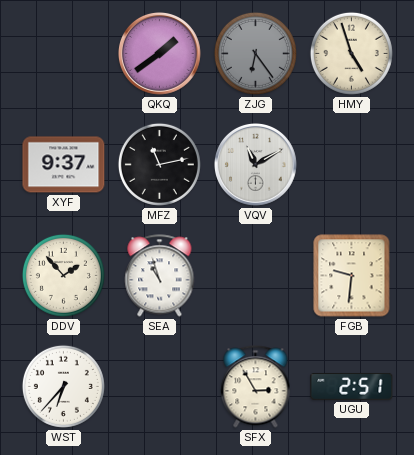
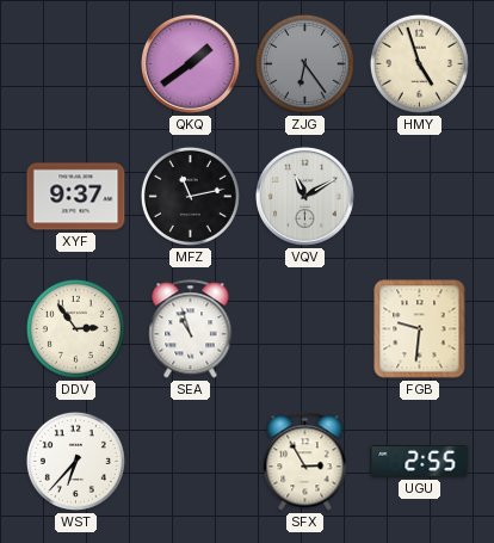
DDV: 1:53 -> 2:54 (75, 328)
UGU: 2:51 -> 2:55 (420, 462)
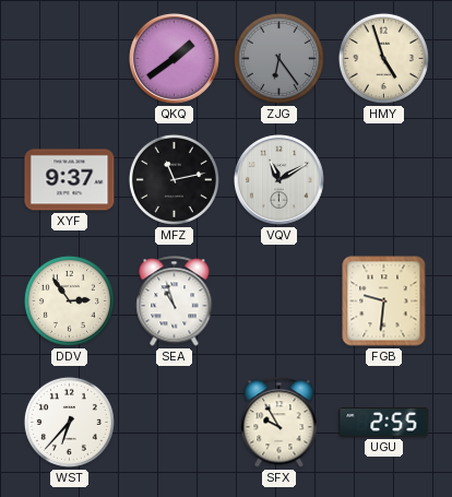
SFX: 2:55 -> 9:55 (279, 423)
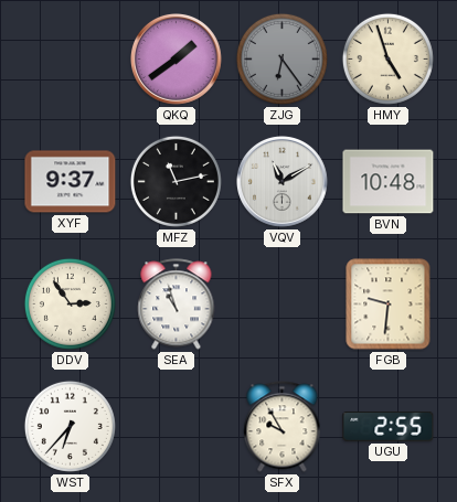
BVN: none -> 10:48 (389, 182)
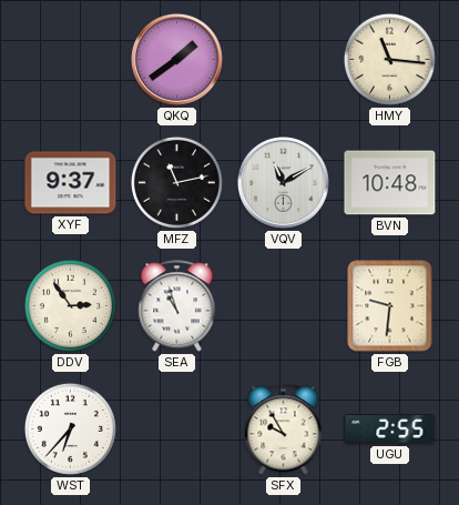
ZJG: 6:24 -> none (281, 58)
HMY: 4:57 -> 11:16 (389, 59)
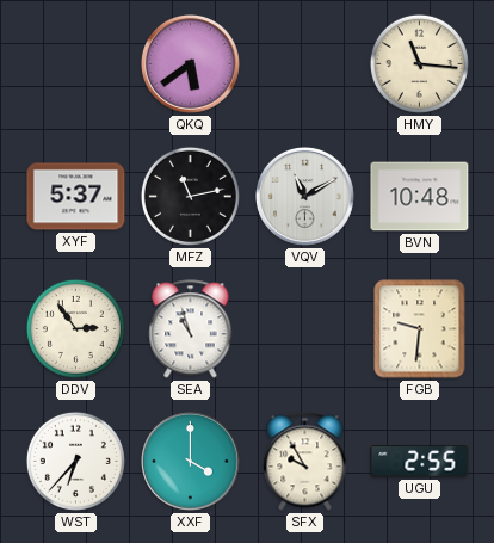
QKQ: 1:39 -> 5:39 (191, 64)
XYF: 9:37 -> 5:37 (76, 197)
XXF: none -> 4:00 (191, 462)
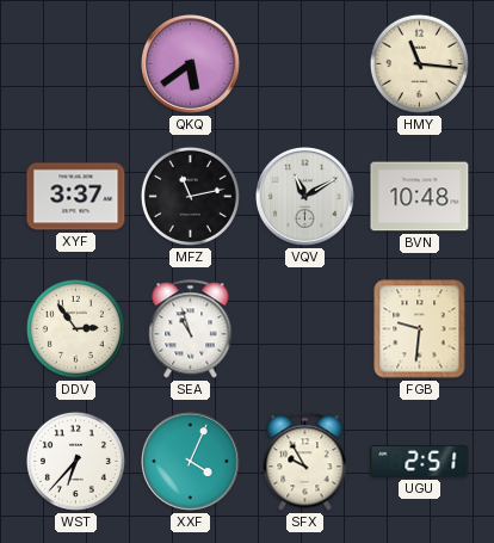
XYF: 5:37 -> 3:37 (76, 197)
XXF: 4:00 -> 4:04 (191, 462)
UGU: 2:55 -> 2:51 (420, 462)
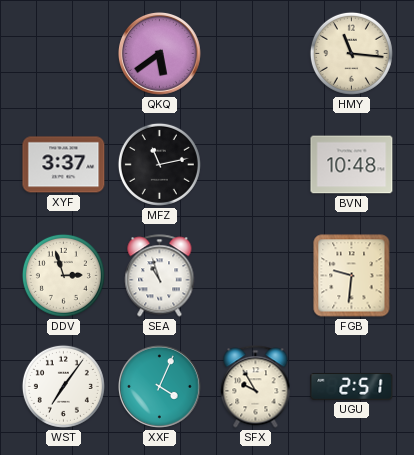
VQV: 11:10 -> none (305, 197)
DDV: 2:54 -> 2:57 (63, 275)
WST: 6:37 -> 7:06 (63, 386)
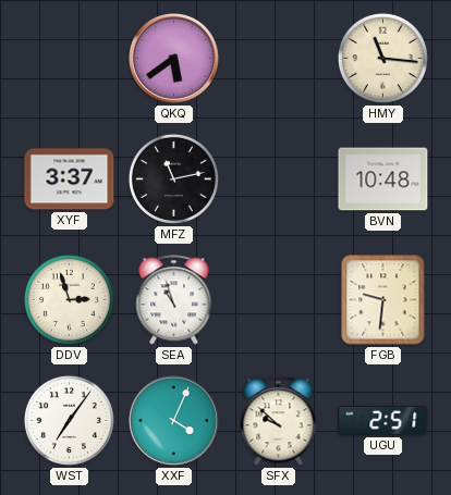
SFX: 9:55 -> 9:52 (279, 421)
